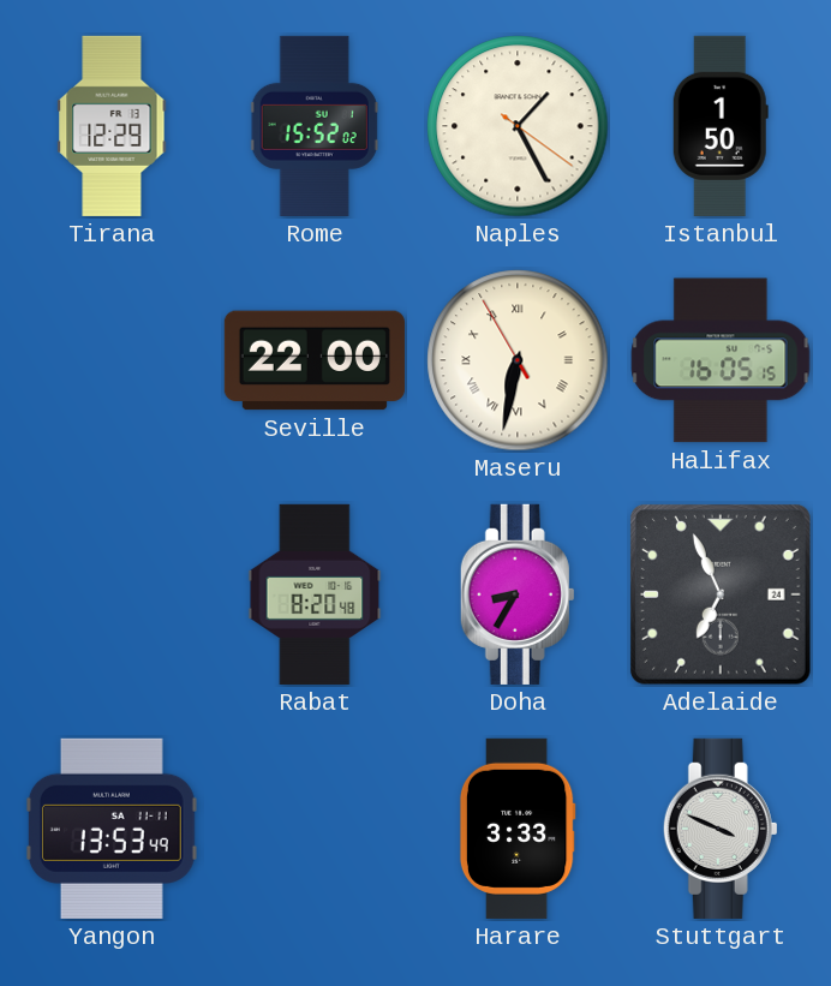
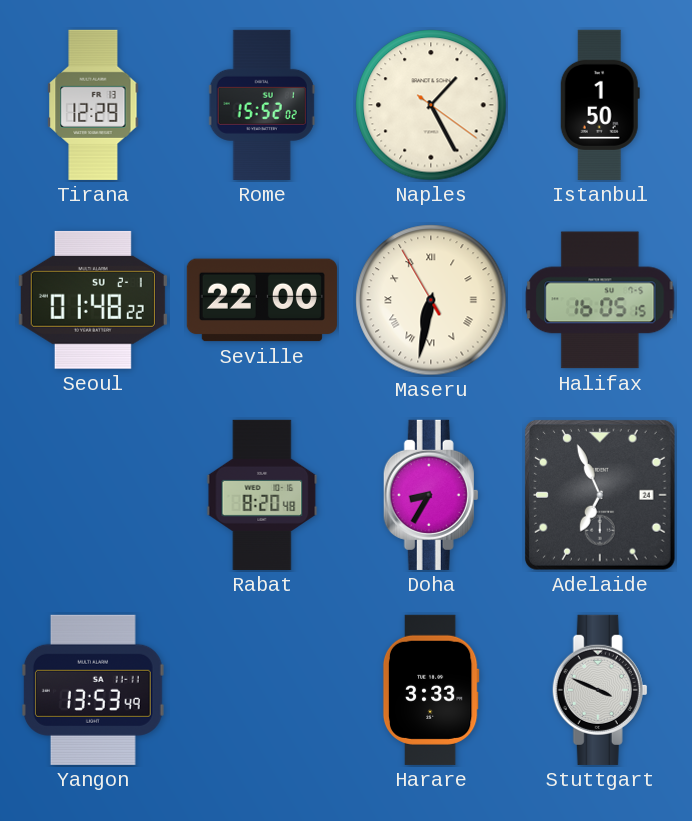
Seoul: none -> 01:48 (93, 300)
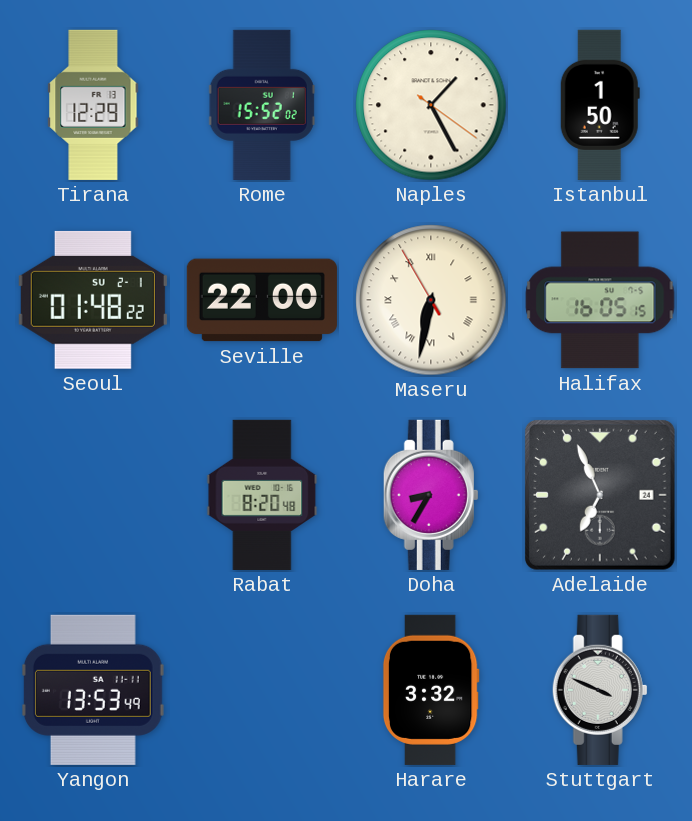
Harare: 3:33 -> 3:32 (431, 690)
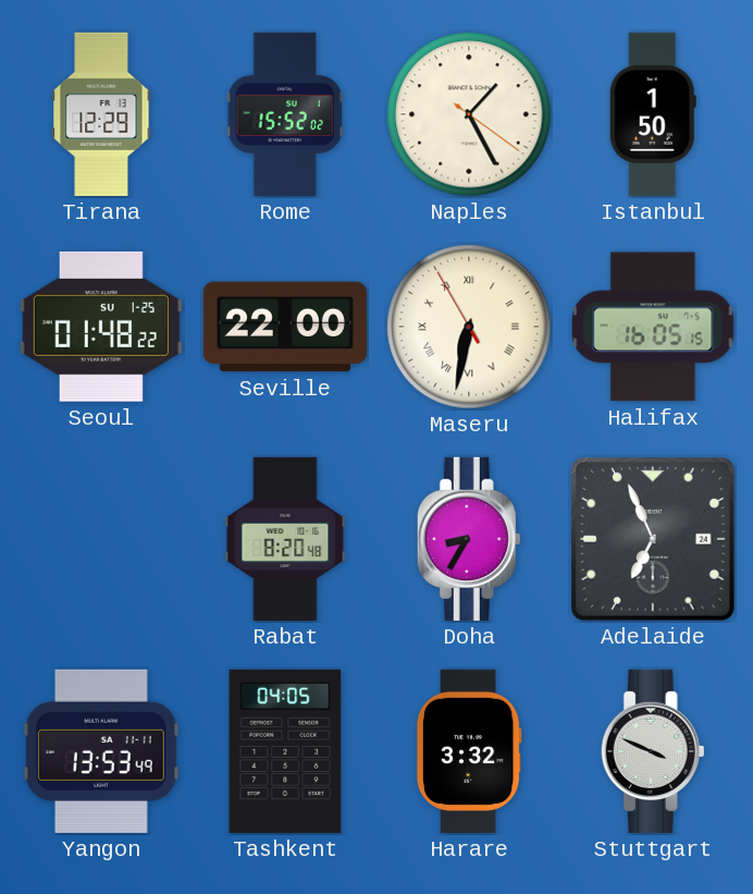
Seoul date: SU 2-1 -> SU 1-25 (101, 327)
Tashkent: none -> 04:05 (285, 751)
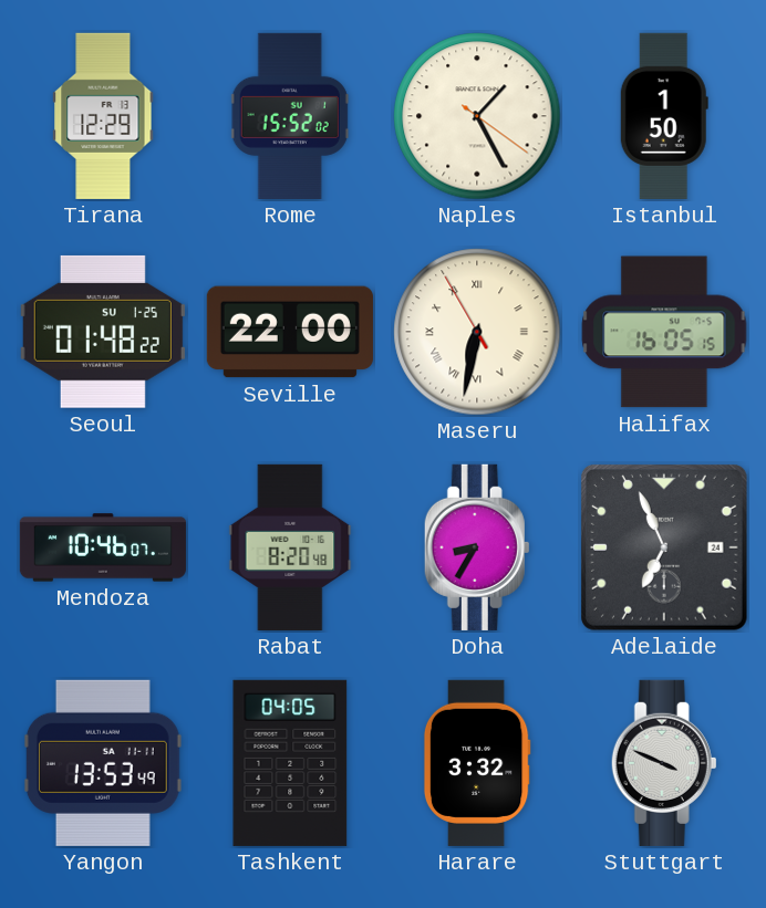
Mendoza: none -> 10:46 (103, 547)
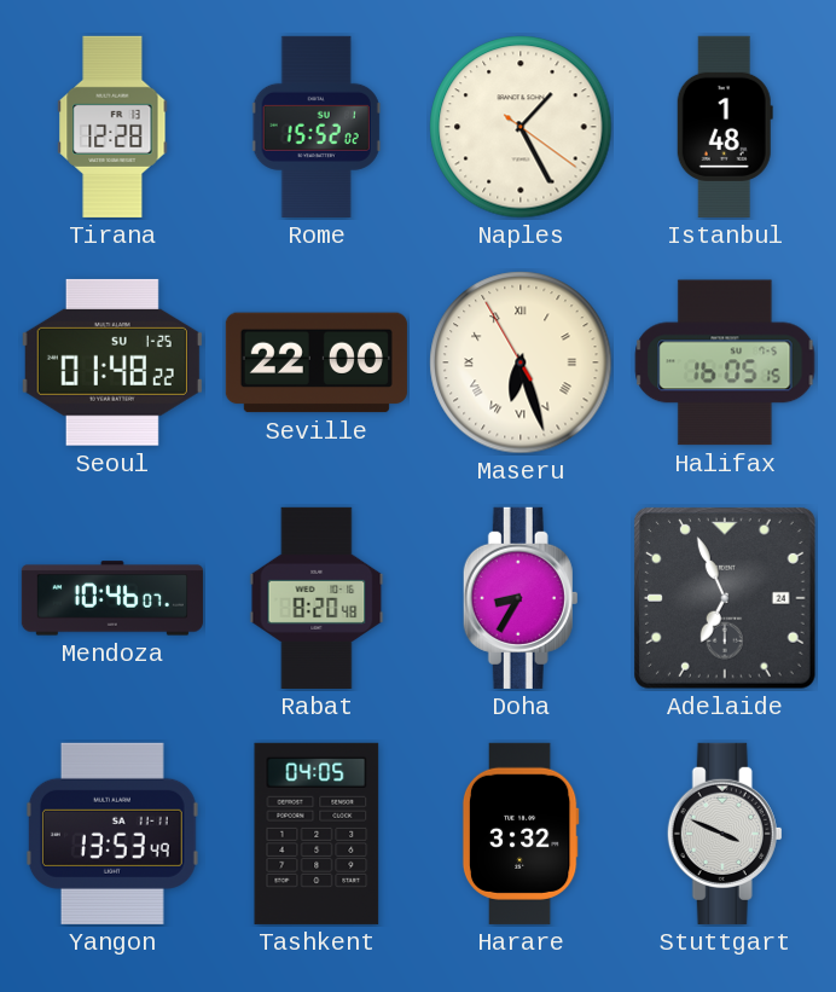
Tirana: 12:29 -> 12:28 (112, 127)
Istanbul: 1:50 -> 1:48 (725, 127)
Maseru: 6:31 -> 6:26 (521, 362)
